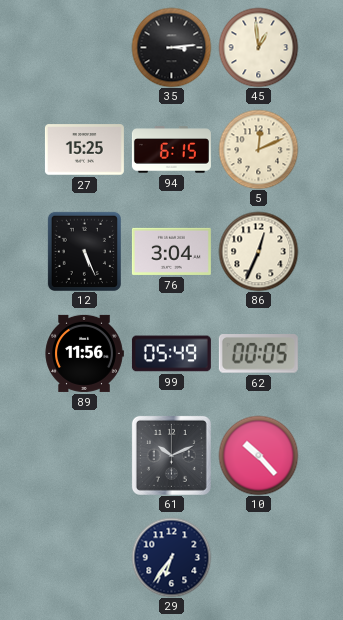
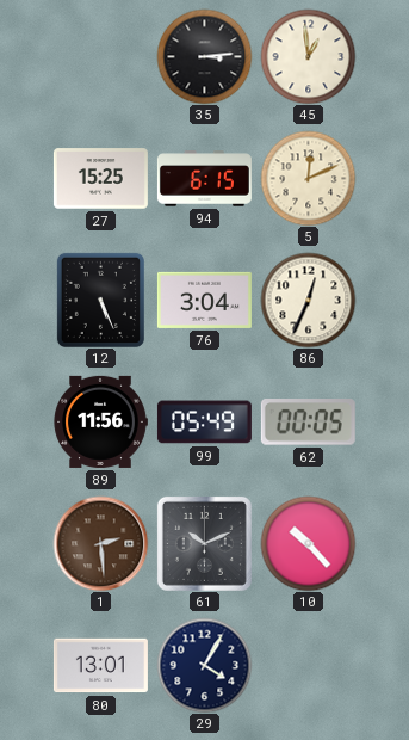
1: none -> 2:29 (100, 543)
80: none -> 13:01 (100, 666)
29: 6:36 -> 4:05 (204, 665)
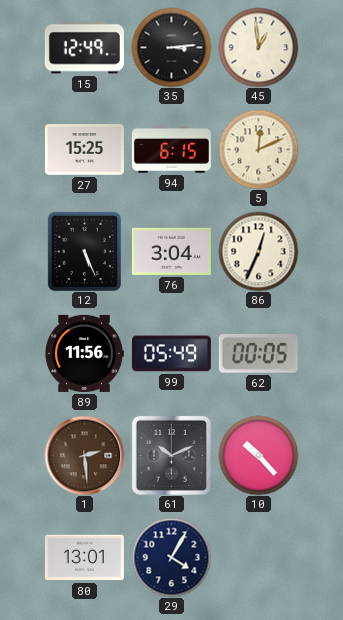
15: none -> 12:49 (84, 48)
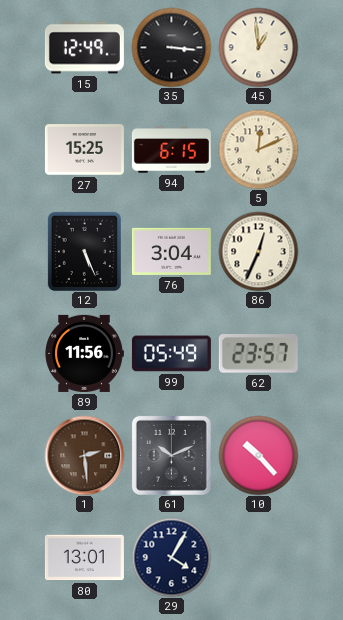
35: 3:14 -> 3:16 (171, 47)
62: 00:05 -> 23:57 (258, 354)
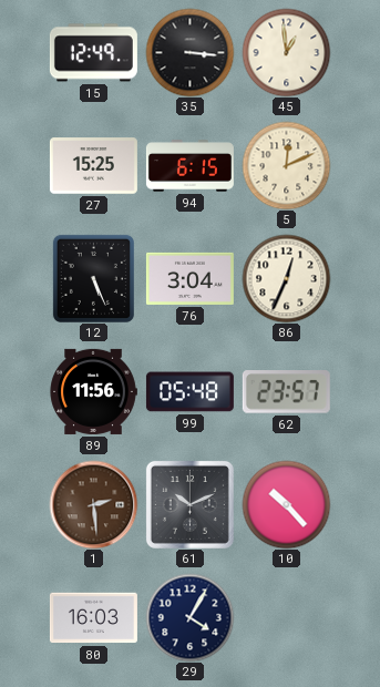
99: 05:49 -> 05:48 (189, 392)
80: 13:01 -> 16:03 (93, 618)
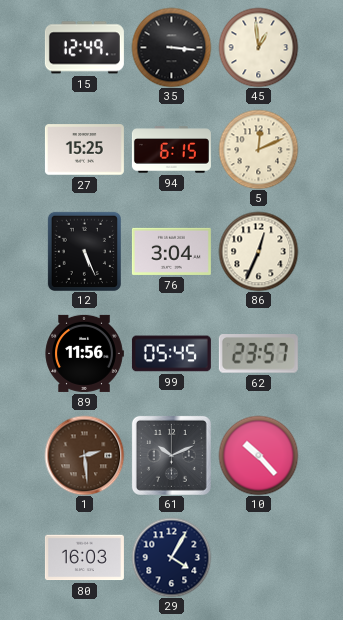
99: 05:48 -> 05:45 (171, 354)
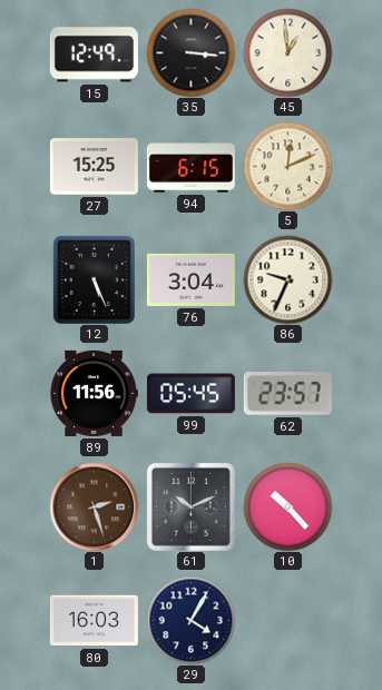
86: 12:34 -> 9:34 (287, 279)
1: 2:29 -> 2:27 (94, 506)
